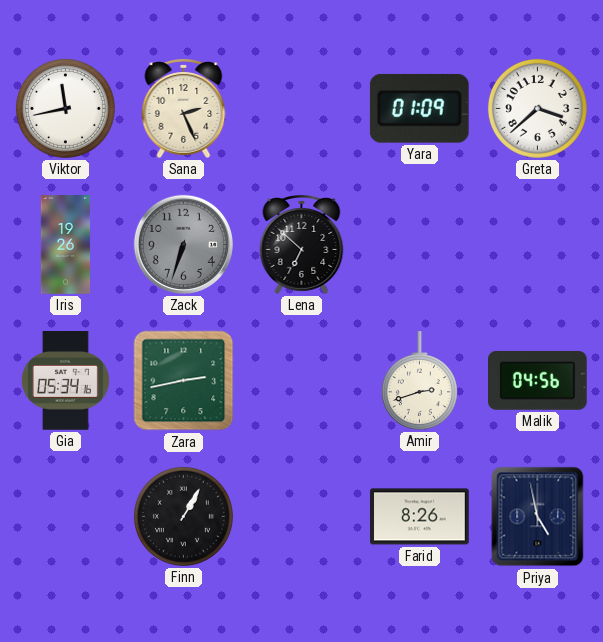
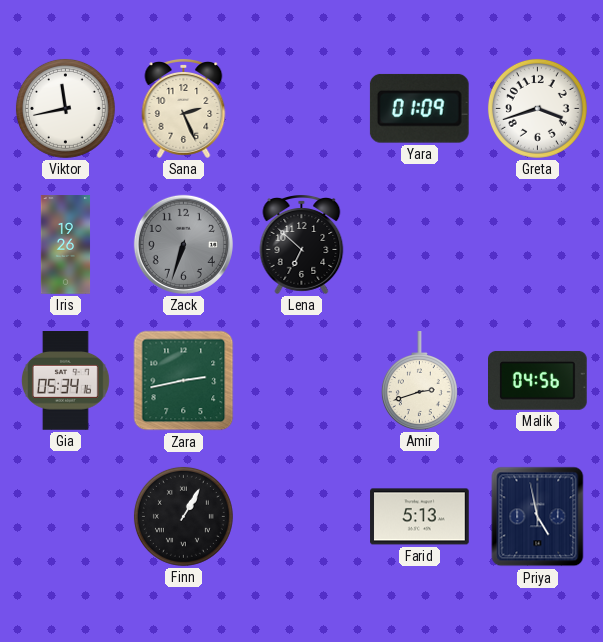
Greta: 3:38 -> 3:42 (537, 108)
Farid: 8:26 -> 5:13 (420, 517)
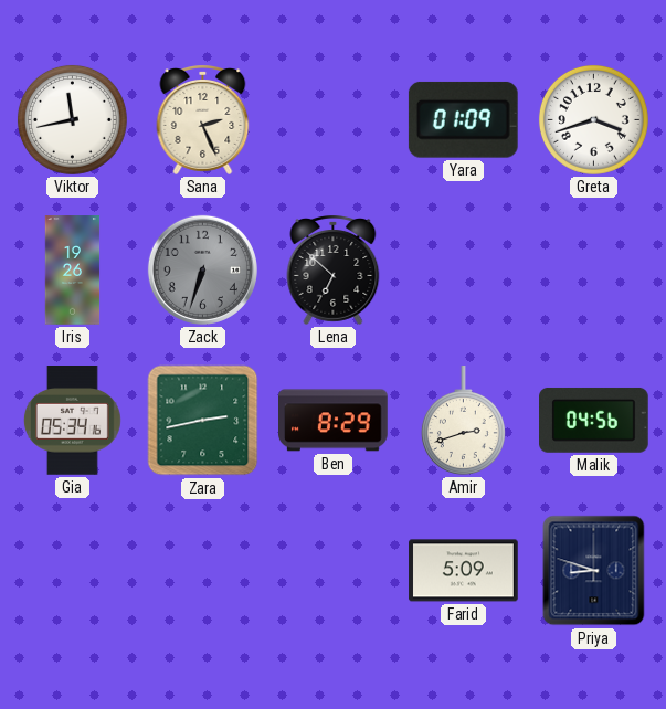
Ben: none -> 8:29 (334, 421)
Finn: 1:05 -> none (183, 516)
Farid: 5:13 -> 5:09 (464, 571)
Priya: 4:58 -> 8:48 (594, 571)
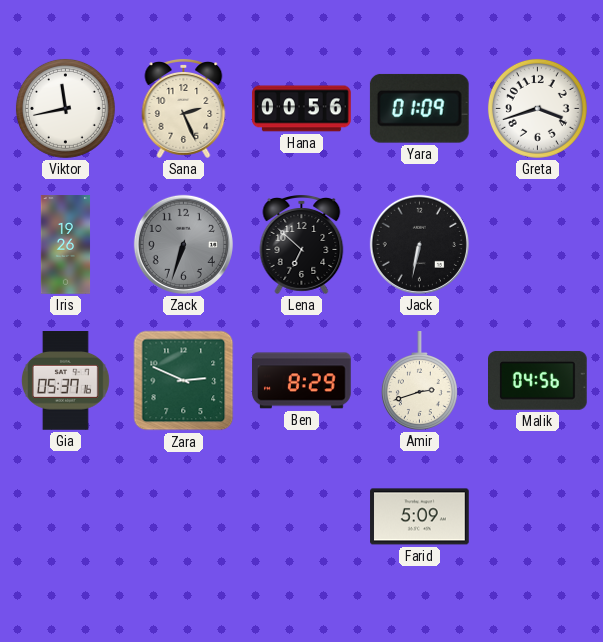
Hana: none -> 00:56 (302, 109)
Jack: none -> 6:32 (419, 244)
Gia: 05:34 -> 05:37 (65, 381)
Zara: 2:43 -> 2:49 (184, 381)
Priya: 8:48 -> none (594, 571)
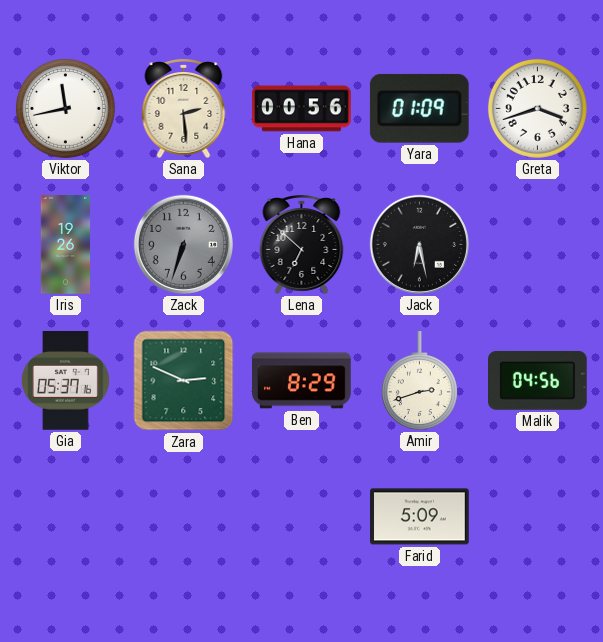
Sana: 2:26 -> 2:29 (184, 109)
Jack: 6:32 -> 6:28 (419, 244)
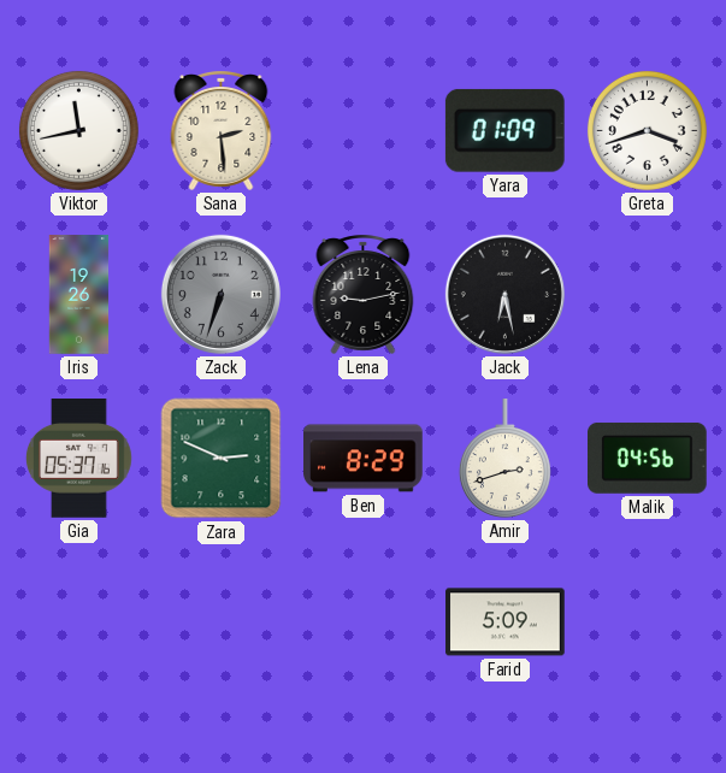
Hana: 00:56 -> none (302, 109)
Lena: 6:52 -> 9:13 (364, 295)
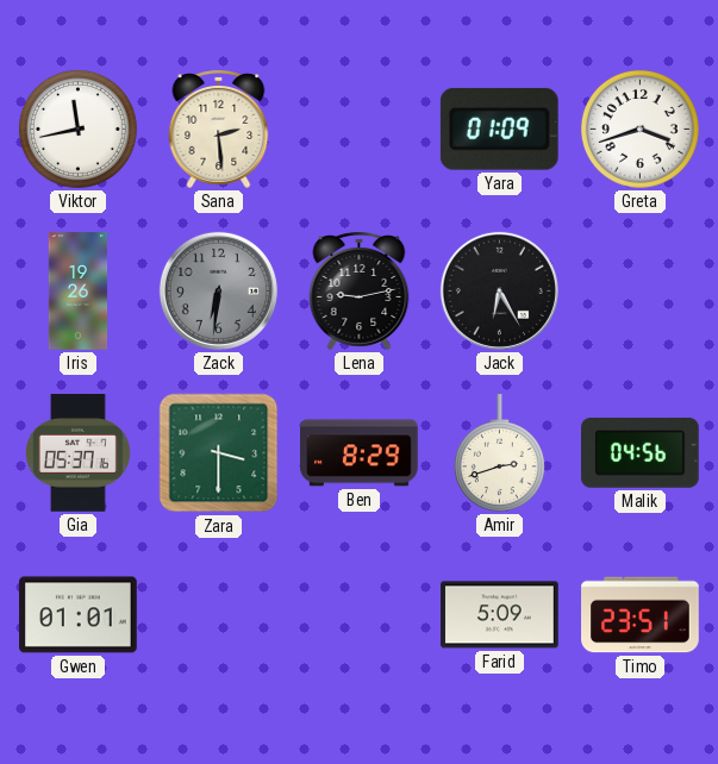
Zack: 6:33 -> 6:31 (218, 290)
Jack: 6:28 -> 6:25 (499, 290)
Zara: 2:49 -> 3:30 (219, 453)
Gwen: none -> 01:01 (79, 615)
Timo: none -> 23:51 (641, 615)
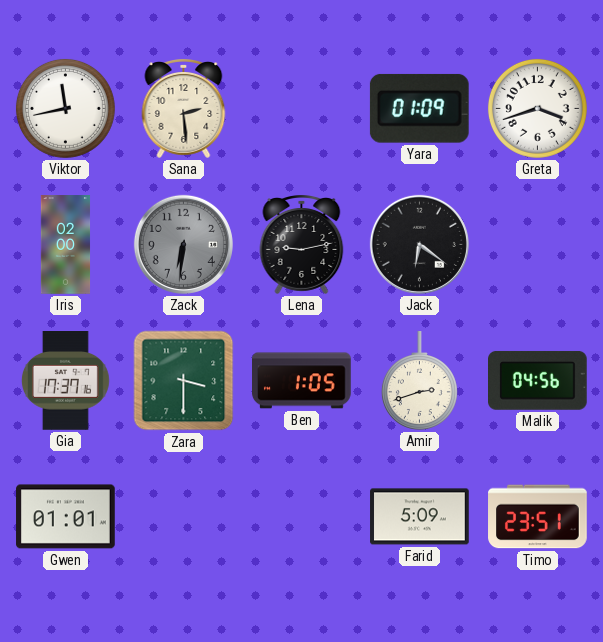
Iris: 19:26 -> 02:00 (66, 245)
Jack: 6:25 -> 6:21 (419, 244)
Gia: 05:37 -> 17:37 (65, 381)
Ben: 8:29 -> 1:05 (302, 381)
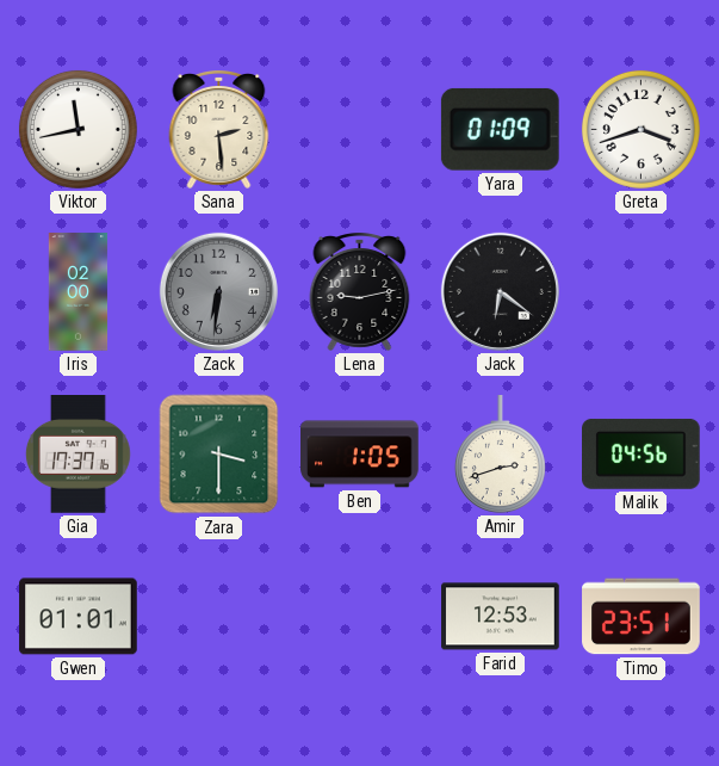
Farid: 5:09 -> 12:53 (501, 617)
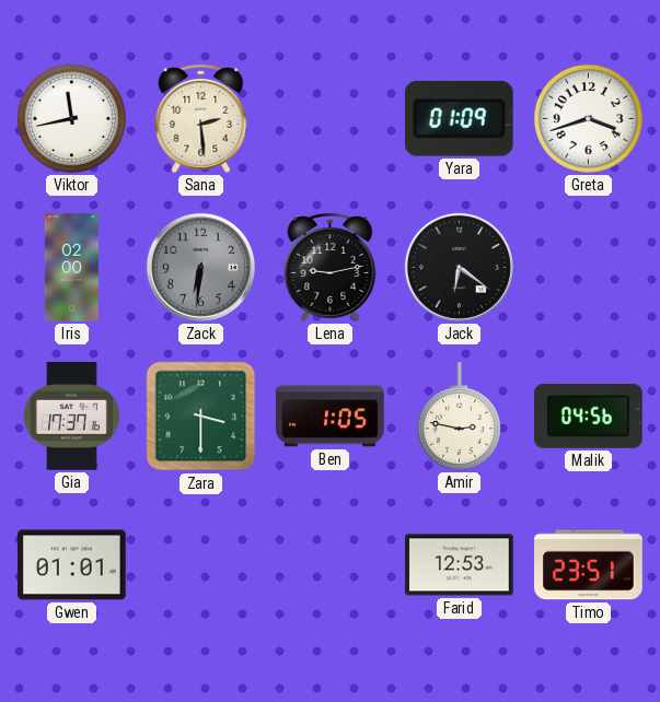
Amir: 2:42 -> 2:47 (459, 417)
